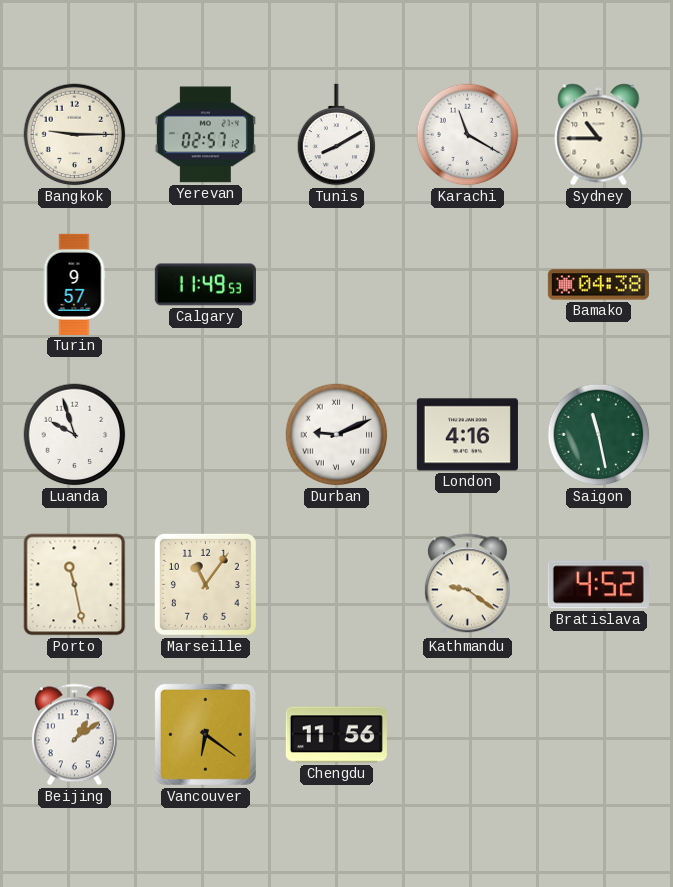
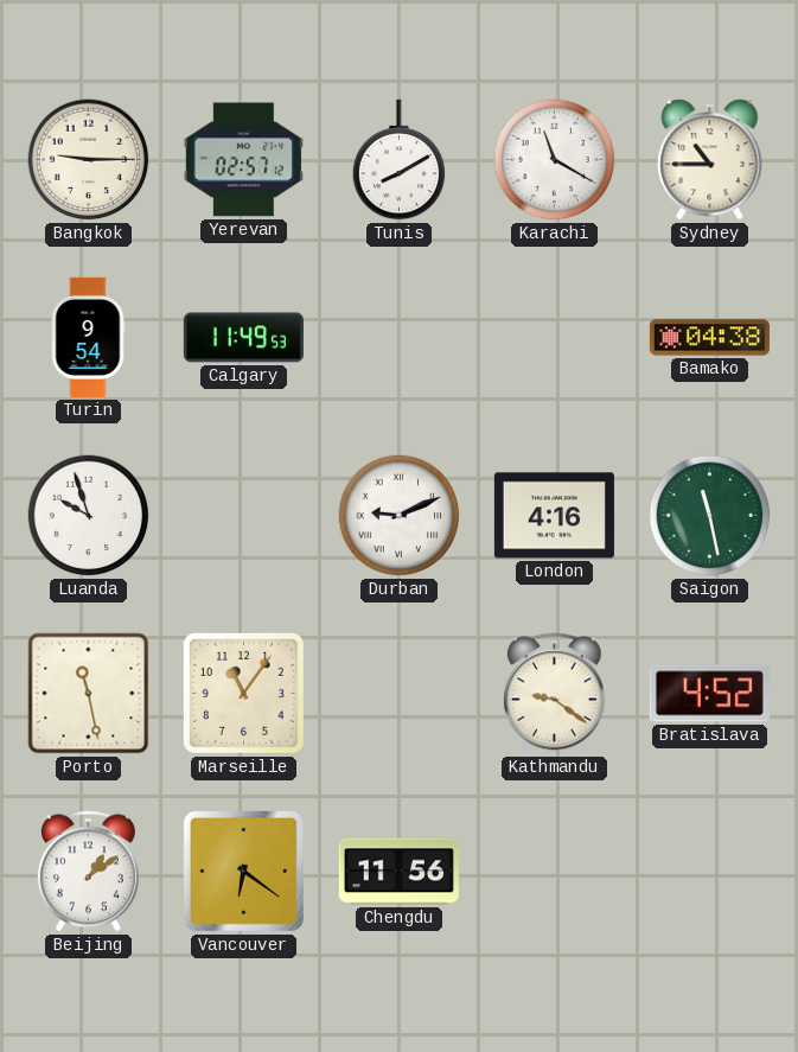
Turin: 9:57 -> 9:54 (88, 337)
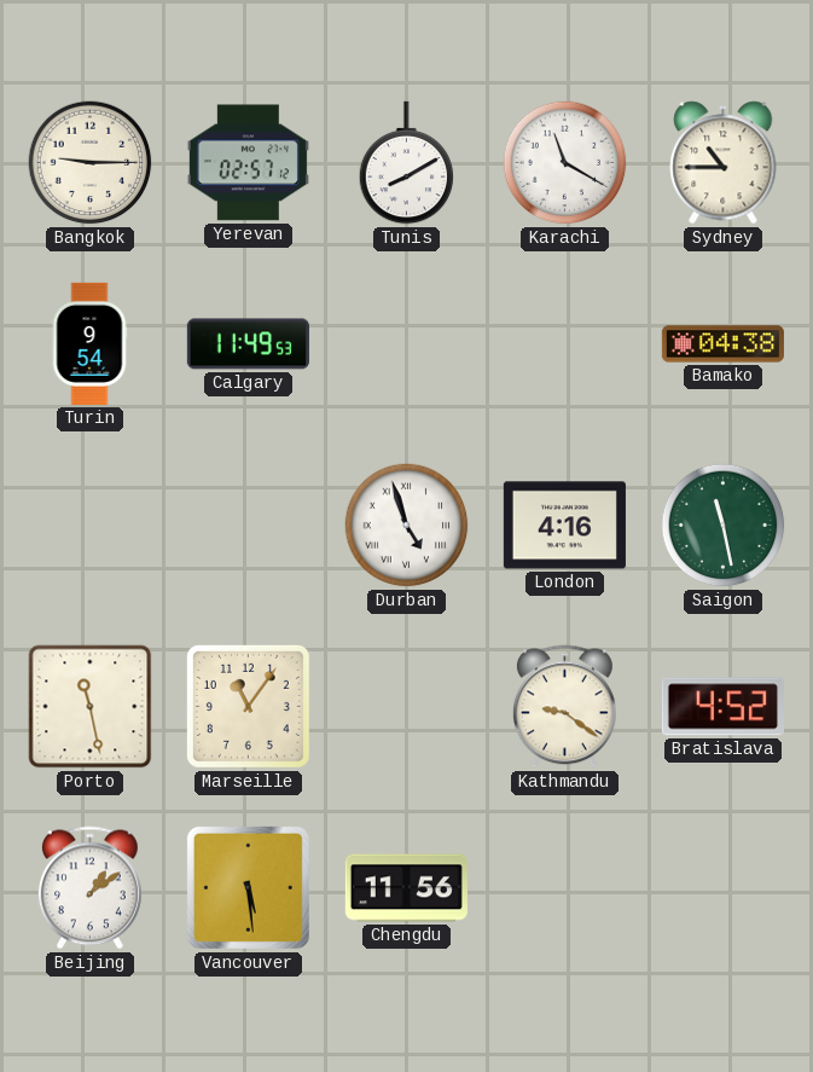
Luanda: 9:57 -> none (89, 516)
Durban: 9:11 -> 4:57 (407, 526)
Vancouver: 6:21 -> 5:29 (248, 887)
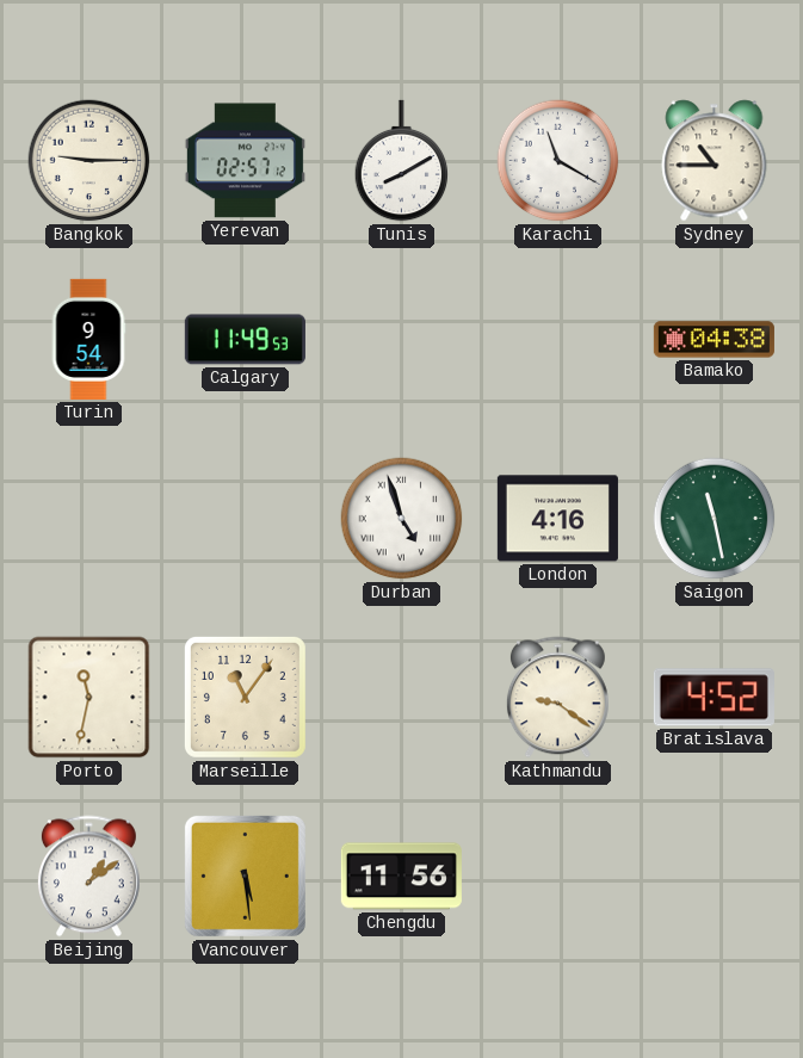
Porto: 11:28 -> 11:32 (89, 698)
